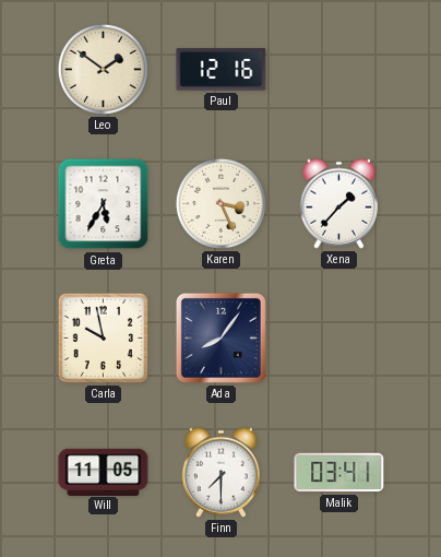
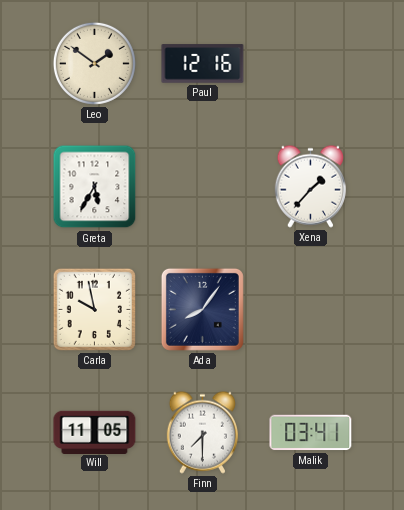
Karen: 3:26 -> none (221, 203)
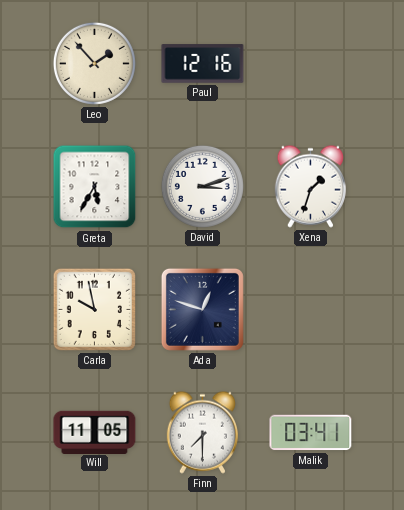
Leo: 1:51 -> 1:53 (94, 63)
David: none -> 3:12 (202, 186)
Xena: 1:37 -> 1:33 (310, 186)
Ada: 8:06 -> 12:48 (202, 309)
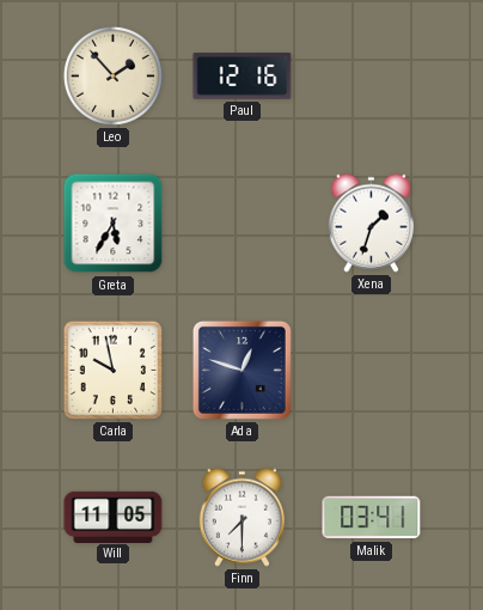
David: 3:12 -> none (202, 186)
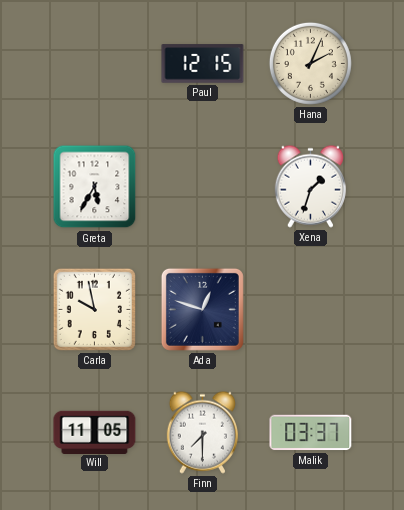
Leo: 1:53 -> none (112, 75)
Paul: 12:16 -> 12:15 (203, 64)
Hana: none -> 2:04 (310, 63)
Malik: 03:41 -> 03:37 (311, 433)
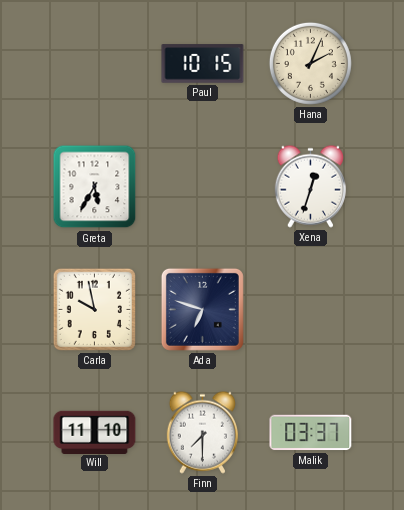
Paul: 12:15 -> 10:15 (203, 64)
Xena: 1:33 -> 12:33 (310, 186)
Ada: 12:48 -> 6:48 (202, 309)
Will: 11:05 -> 11:10 (95, 432)
